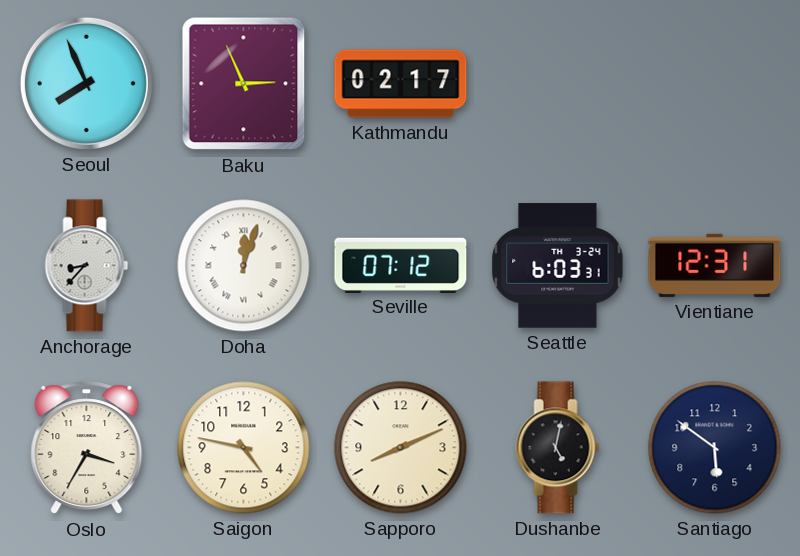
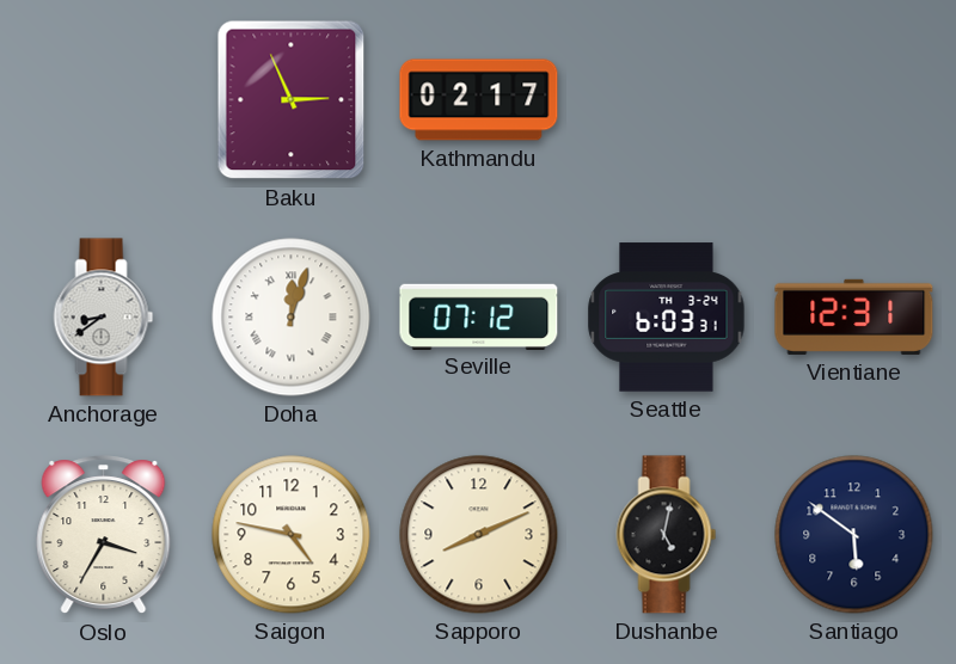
Seoul: 7:56 -> none (86, 83)
Anchorage: 8:37 -> 8:39 (104, 318)
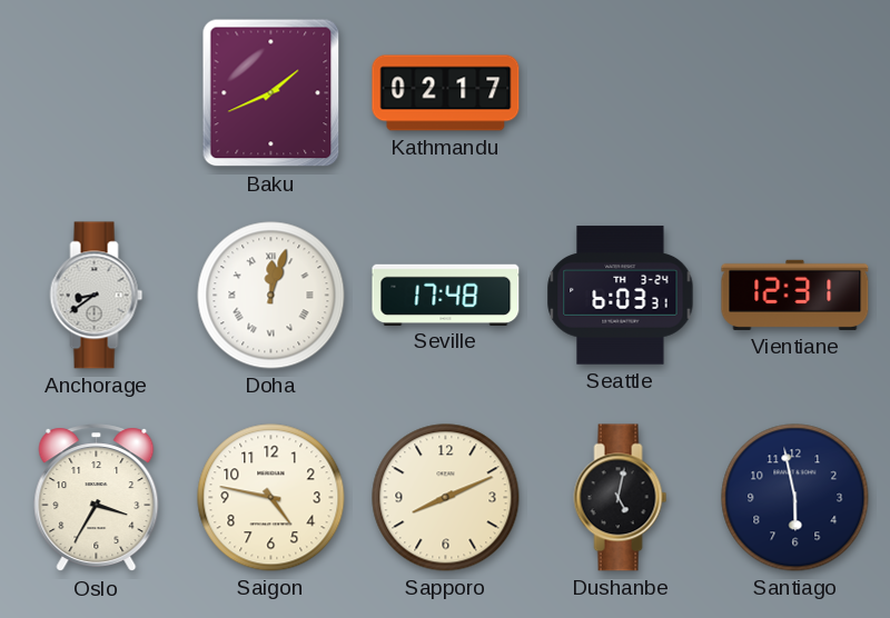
Baku: 2:56 -> 1:41 (271, 93)
Seville: 07:12 -> 17:48 (446, 295)
Santiago: 5:51 -> 5:58 (795, 498)
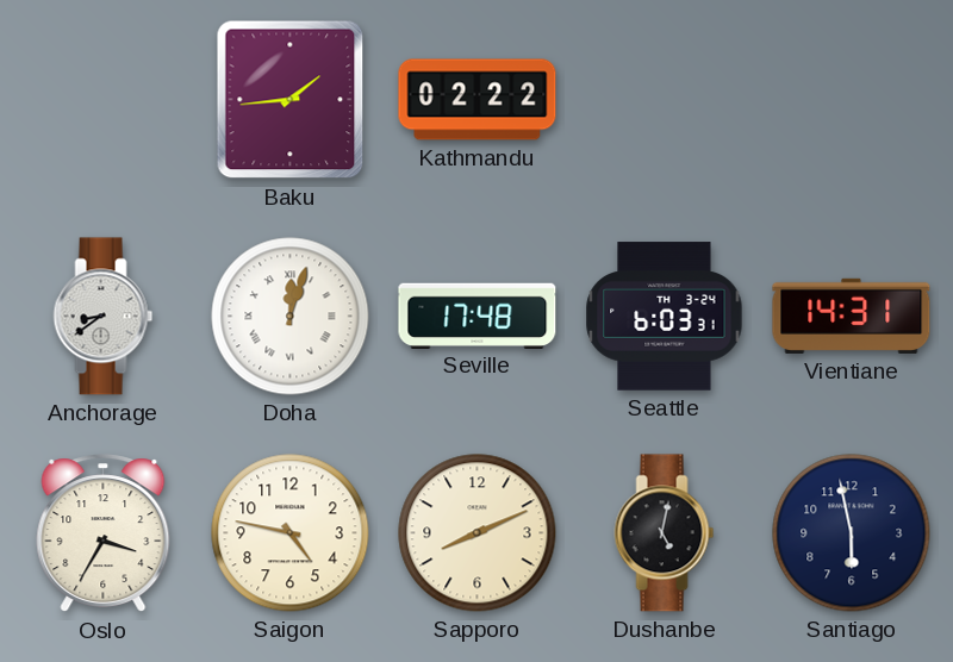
Baku: 1:41 -> 1:44 (291, 100)
Kathmandu: 02:17 -> 02:22 (478, 100)
Vientiane: 12:31 -> 14:31 (852, 316)
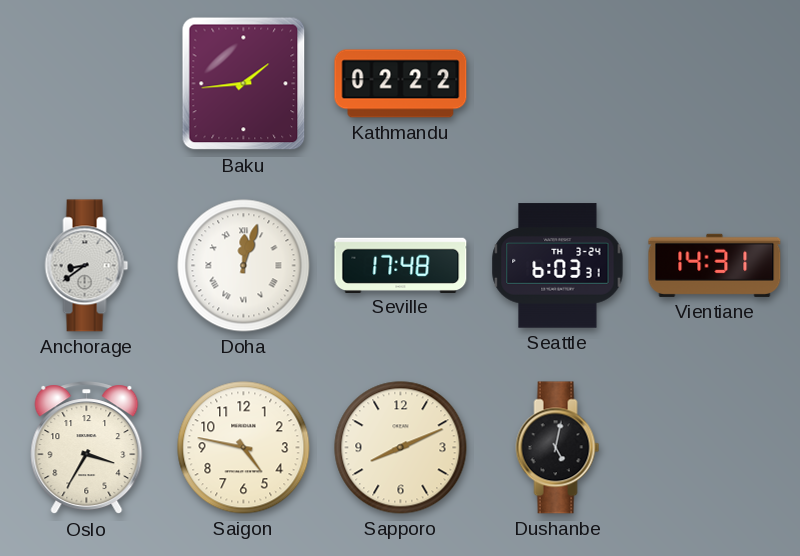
Santiago: 5:58 -> none (852, 533)
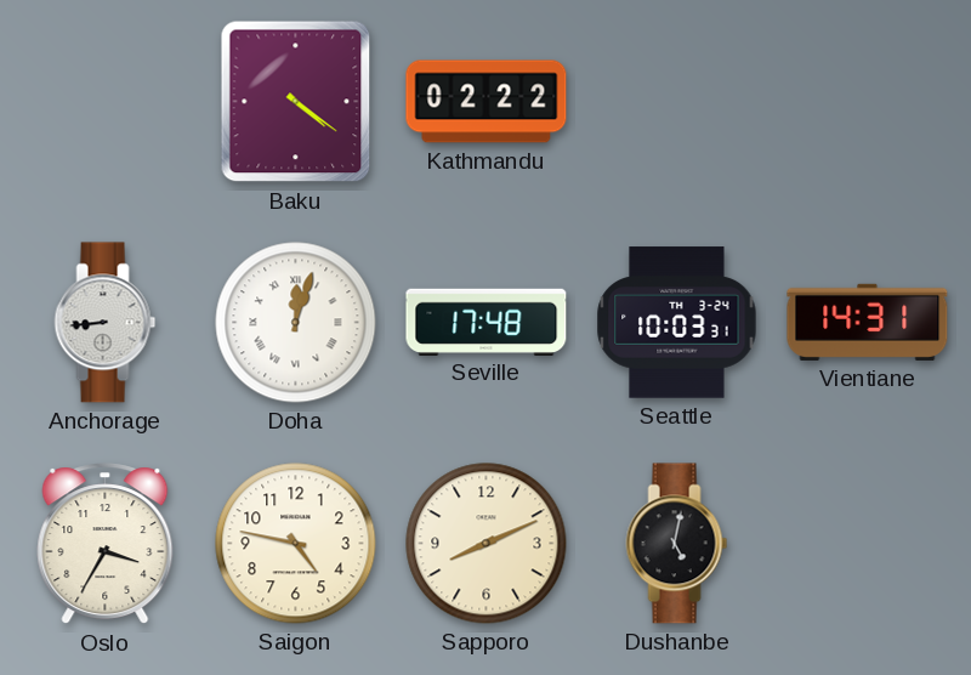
Baku: 1:44 -> 4:21 (296, 102)
Anchorage: 8:39 -> 8:44 (106, 323)
Seattle: 6:03 -> 10:03 (677, 323)
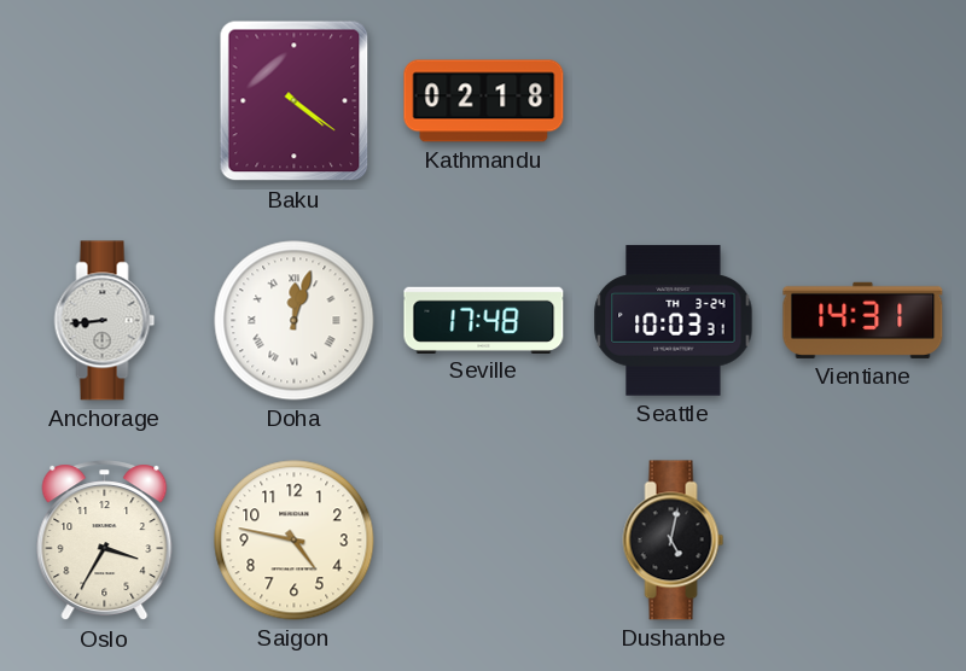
Kathmandu: 02:22 -> 02:18 (484, 101)
Sapporo: 8:11 -> none (487, 544)
